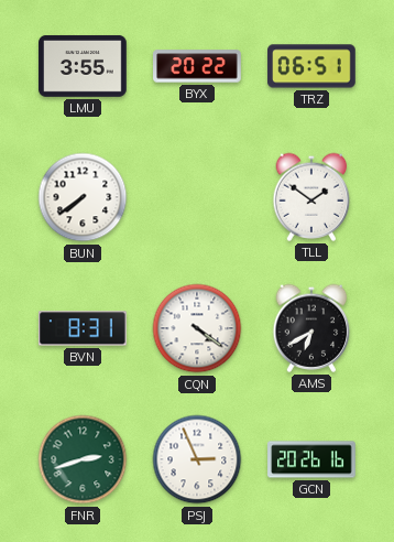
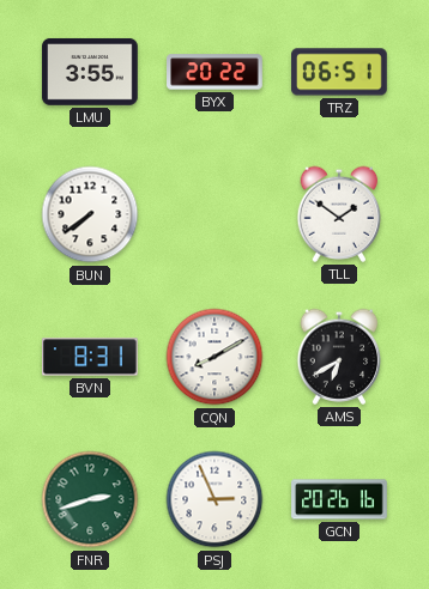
CQN: 4:21 -> 8:10 (214, 357)
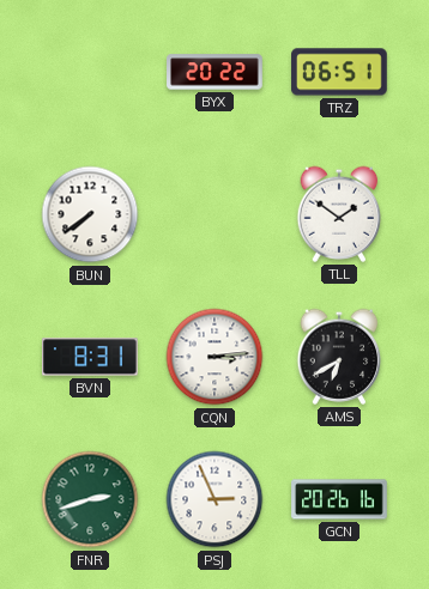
LMU: 3:55 -> none (90, 72)
CQN: 8:10 -> 3:14 (214, 357)
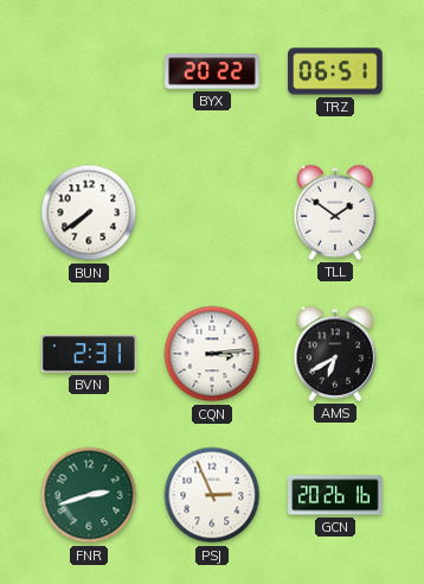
BVN: 8:31 -> 2:31 (90, 354)
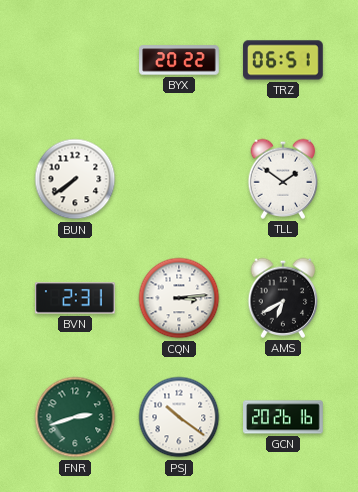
PSJ: 2:56 -> 10:21 (179, 417)
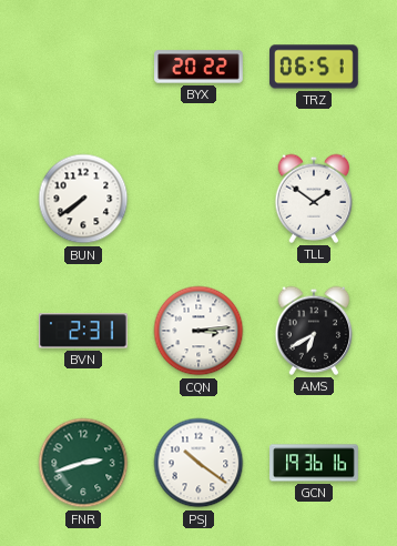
GCN: 20:26 -> 19:36 (314, 463)
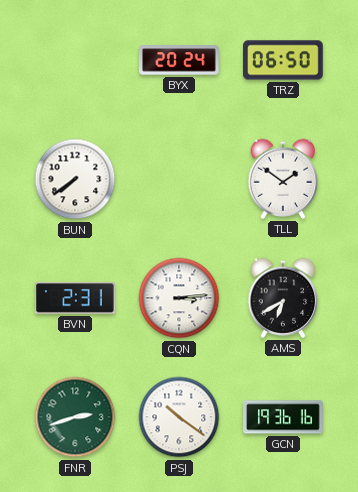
BYX: 20:22 -> 20:24 (179, 60)
TRZ: 06:51 -> 06:50 (283, 60)
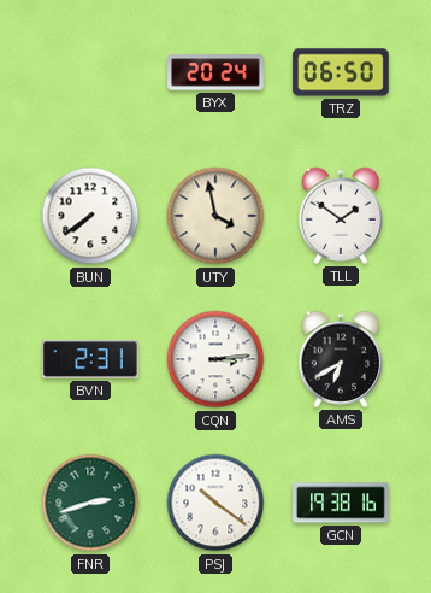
UTY: none -> 3:58 (215, 216)
GCN: 19:36 -> 19:38 (341, 503)
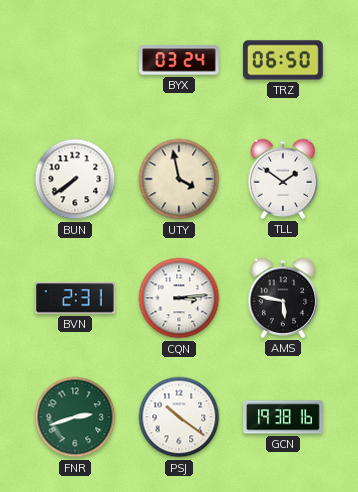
BYX: 20:24 -> 03:24 (179, 60)
AMS: 6:40 -> 5:47 (283, 298)
